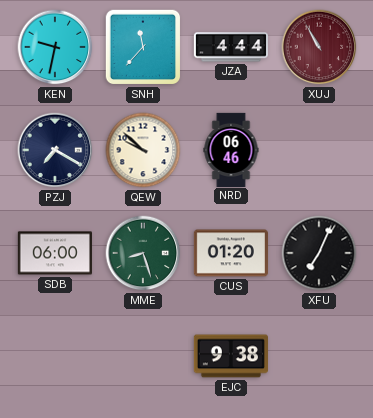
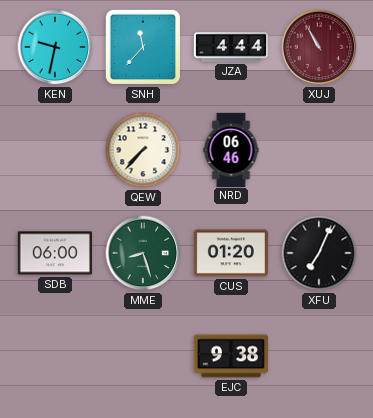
PZJ: 7:20 -> none (55, 150)
QEW: 9:52 -> 7:37 (143, 150)
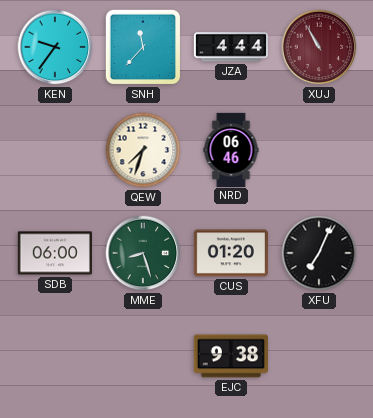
KEN: 9:32 -> 9:36 (55, 47)
QEW: 7:37 -> 7:33 (143, 150)
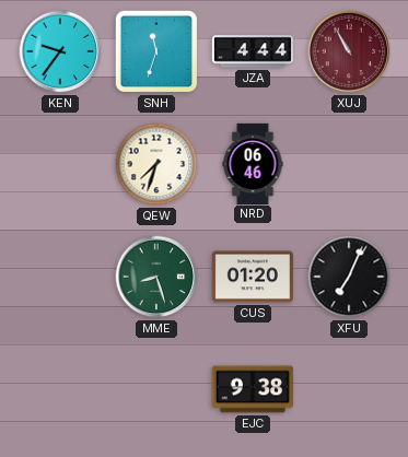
SNH: 11:37 -> 11:33 (156, 51)
SDB: 06:00 -> none (55, 253)
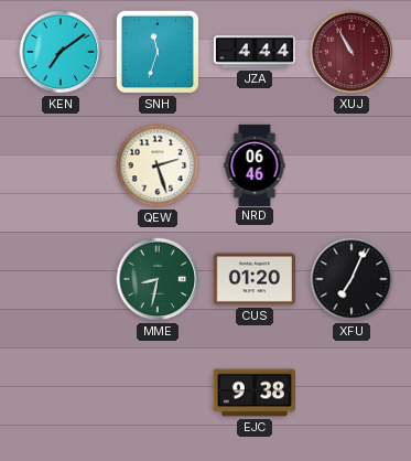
KEN: 9:36 -> 7:09 (61, 52)
QEW: 7:33 -> 2:27 (158, 165)
MME: 8:27 -> 8:32 (158, 279)
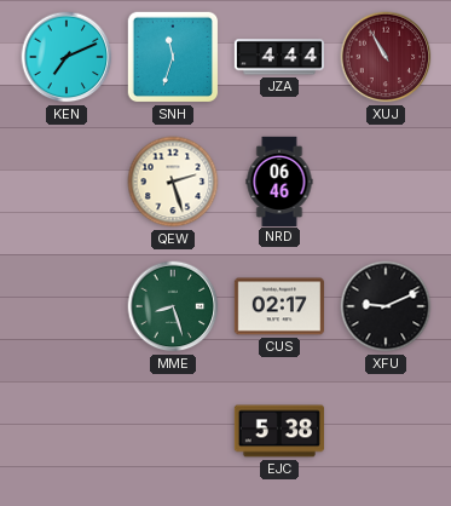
KEN: 7:09 -> 7:11 (67, 57)
MME: 8:32 -> 8:27 (173, 306)
CUS: 01:20 -> 02:17 (279, 306)
XFU: 7:04 -> 9:11 (386, 306)
EJC: 9:38 -> 5:38 (279, 431)
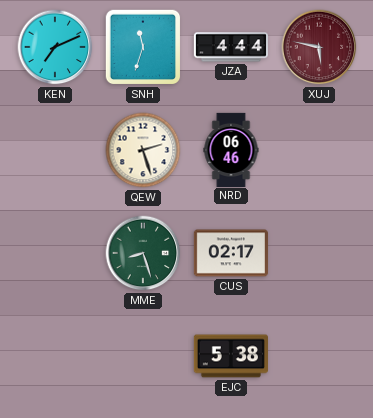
XUJ: 10:55 -> 5:47 (319, 47)
XFU: 9:11 -> none (386, 306)
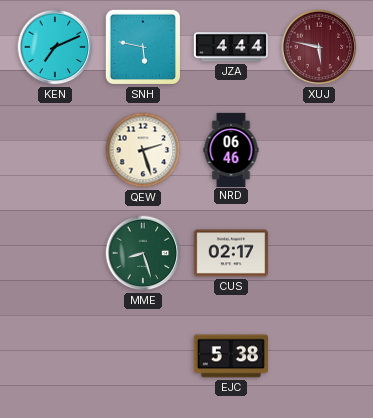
SNH: 11:33 -> 5:47 (143, 47)
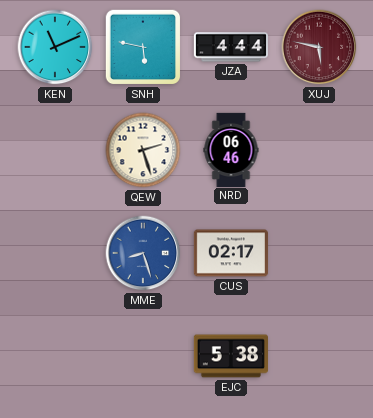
KEN: 7:11 -> 11:11 (55, 47)
MME dial: green -> blue (143, 253)
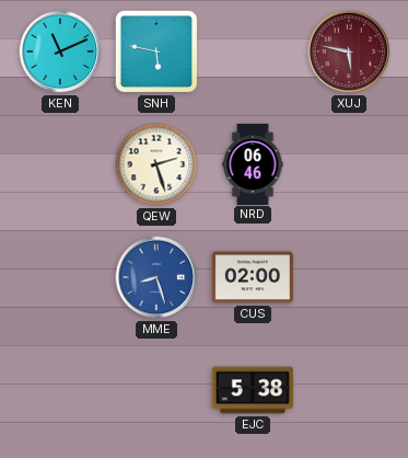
JZA: 4:44 -> none (230, 47)
CUS: 02:17 -> 02:00 (253, 277)
